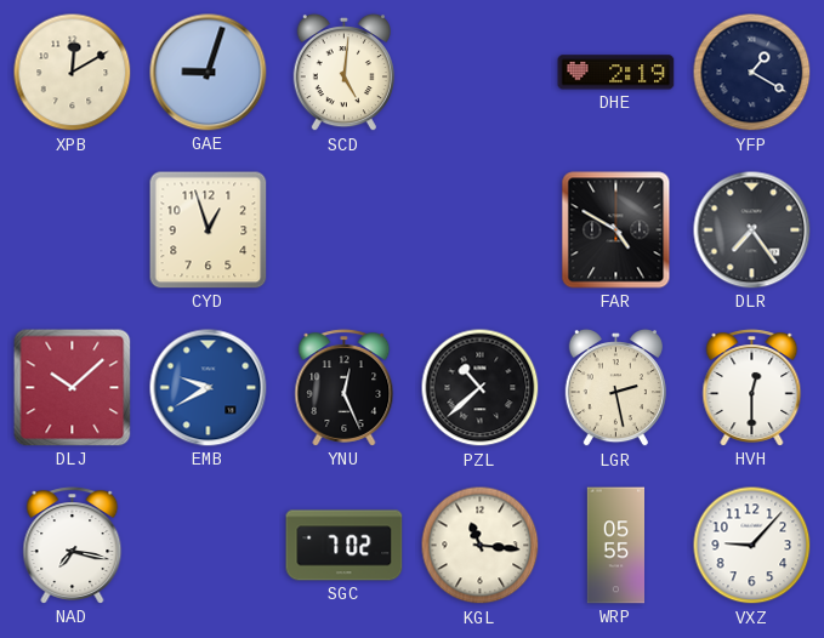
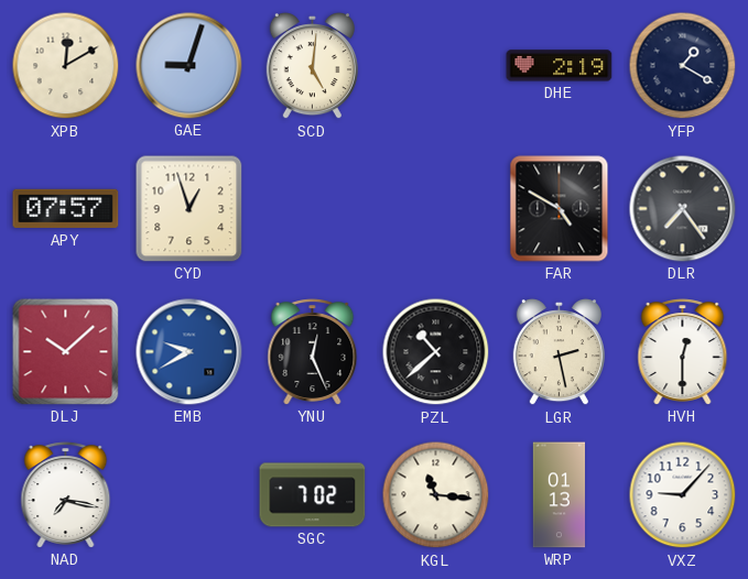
APY: none -> 07:57 (66, 209)
WRP: 05:55 -> 01:13 (559, 495)
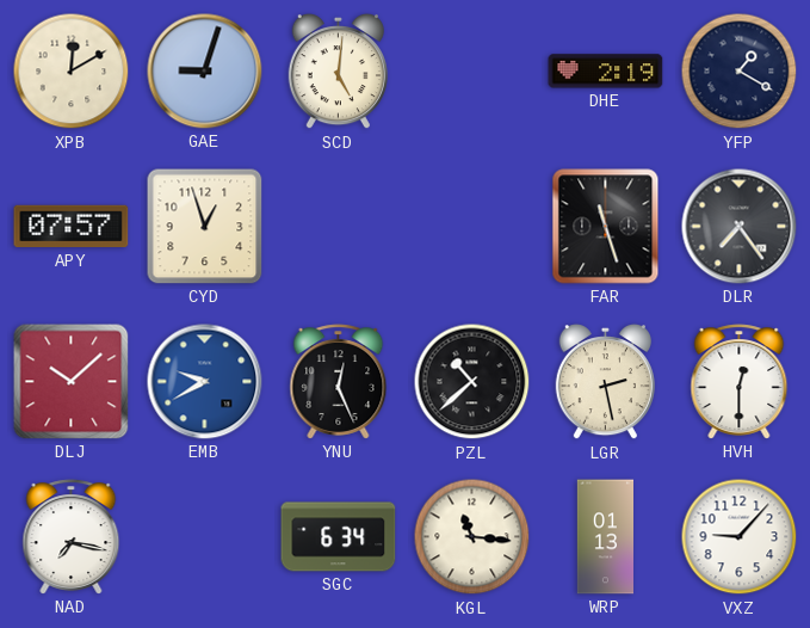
FAR: 4:50 -> 11:27 (606, 227)
SGC: 7:02 -> 6:34 (339, 537)
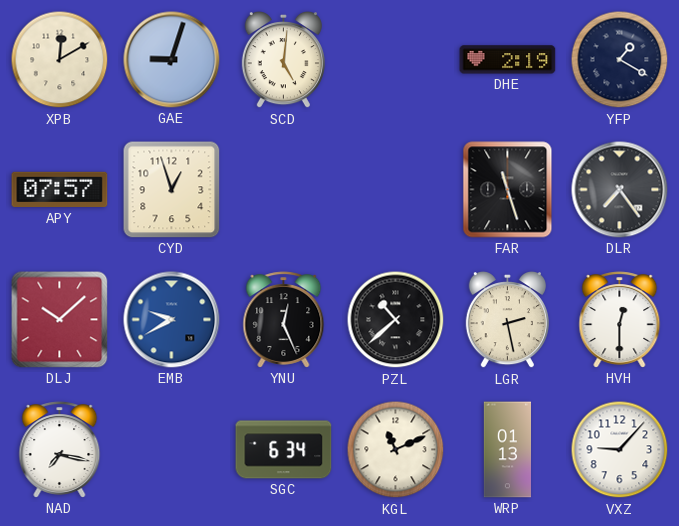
KGL: 11:16 -> 11:11 (396, 450)
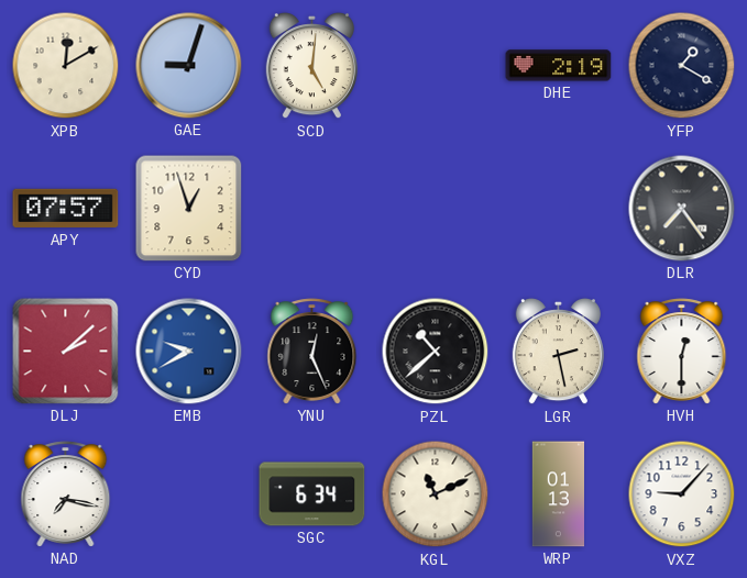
FAR: 11:27 -> none (508, 190)
DLJ: 10:08 -> 2:08 (66, 352)
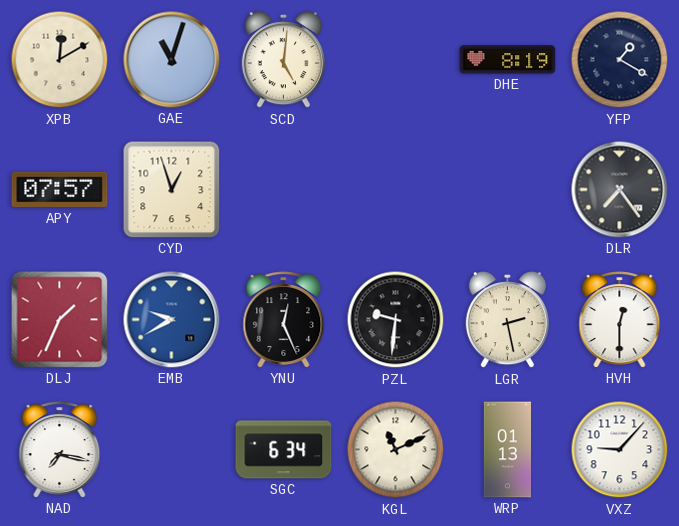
GAE: 9:03 -> 11:03 (172, 60)
DHE: 2:19 -> 8:19 (508, 60)
DLJ: 2:08 -> 1:34 (60, 320)
PZL: 10:38 -> 9:31 (396, 320)
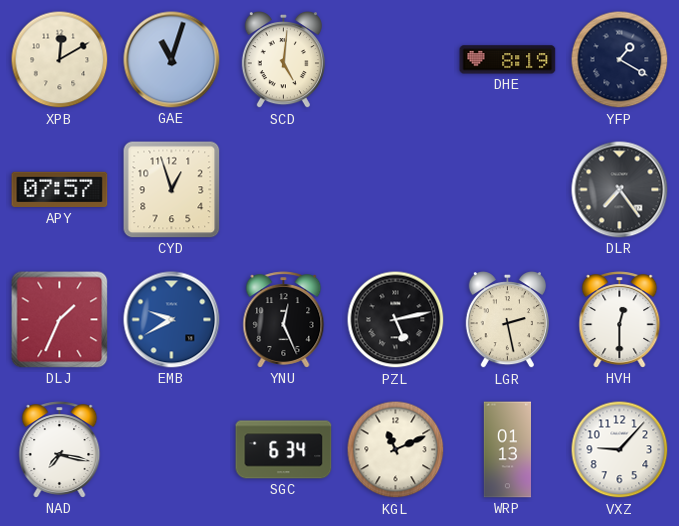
PZL: 9:31 -> 5:13 (396, 320)
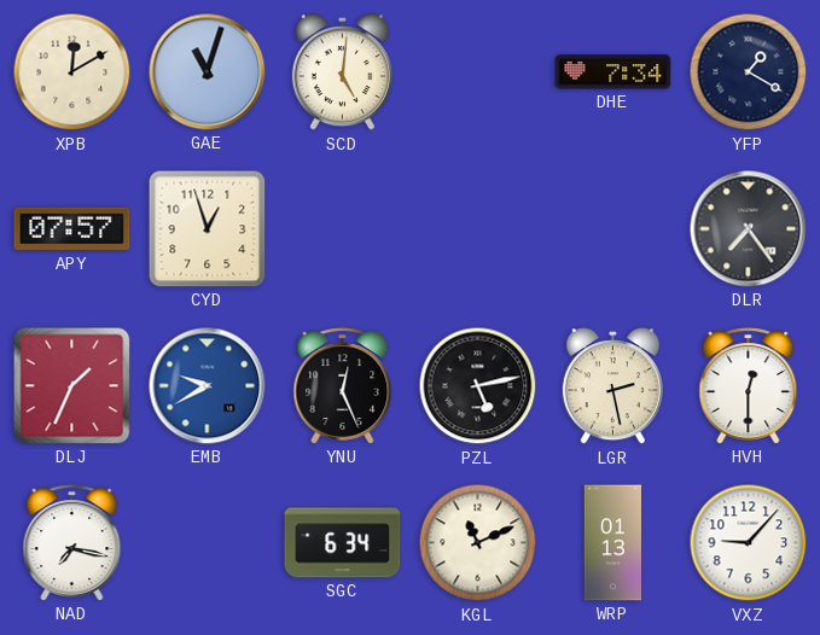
DHE: 8:19 -> 7:34 (613, 72)
